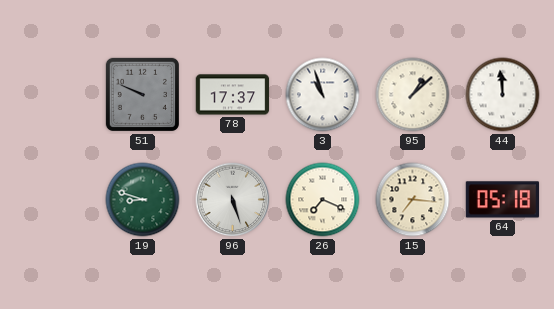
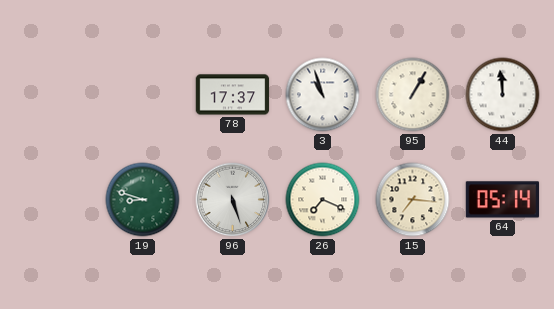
51: 9:49 -> none (142, 94)
95: 1:08 -> 1:05 (413, 95)
64: 05:18 -> 05:14 (503, 200)
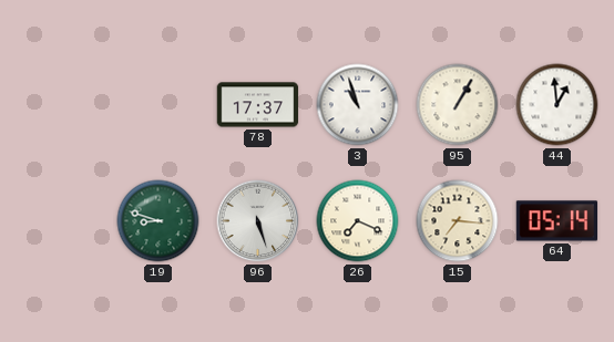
44: 11:59 -> 12:59 (557, 105)
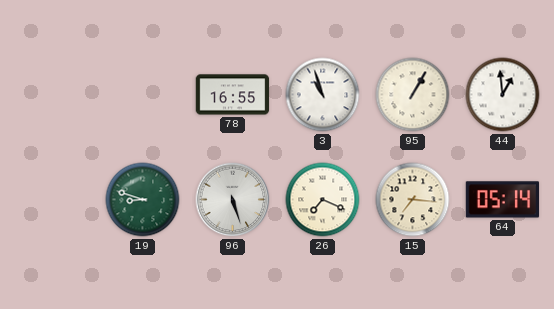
78: 17:37 -> 16:55 (233, 95)
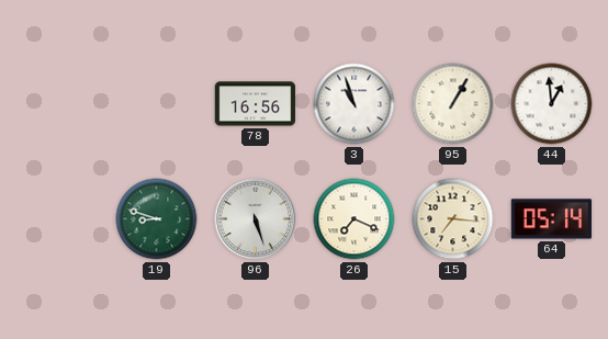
78: 16:55 -> 16:56 (256, 104)
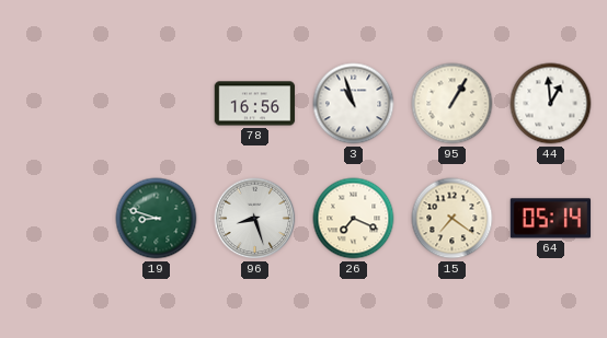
96: 5:27 -> 8:27 (255, 219)
15: 7:16 -> 7:21 (453, 219)
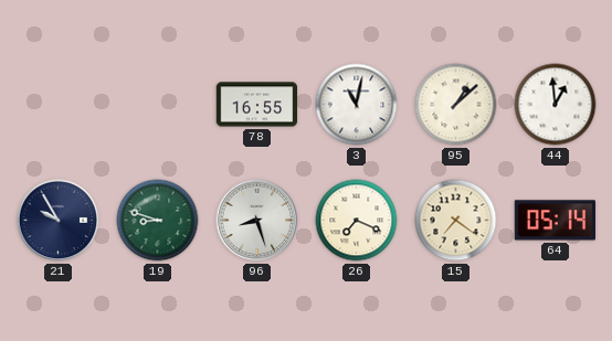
78: 16:56 -> 16:55 (257, 105)
3: 10:57 -> 11:02 (357, 105)
95: 1:05 -> 1:08 (456, 105)
21: none -> 9:55 (59, 221)
